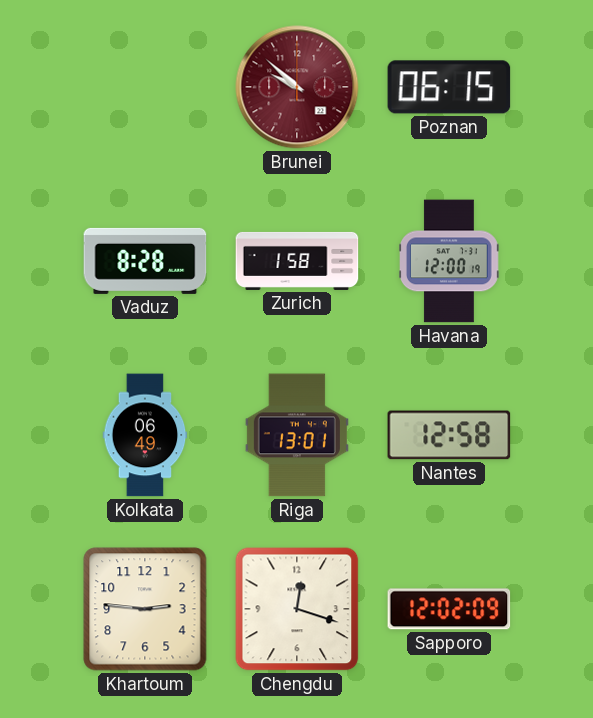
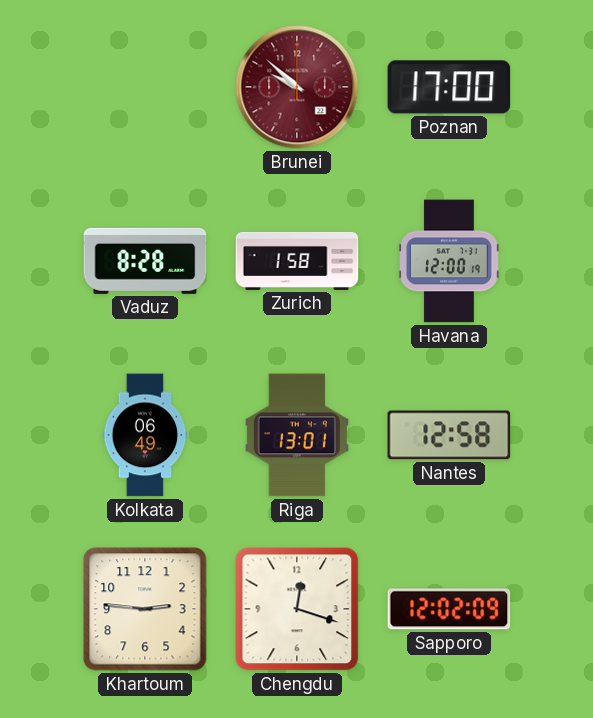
Poznan: 06:15 -> 17:00 (449, 87)
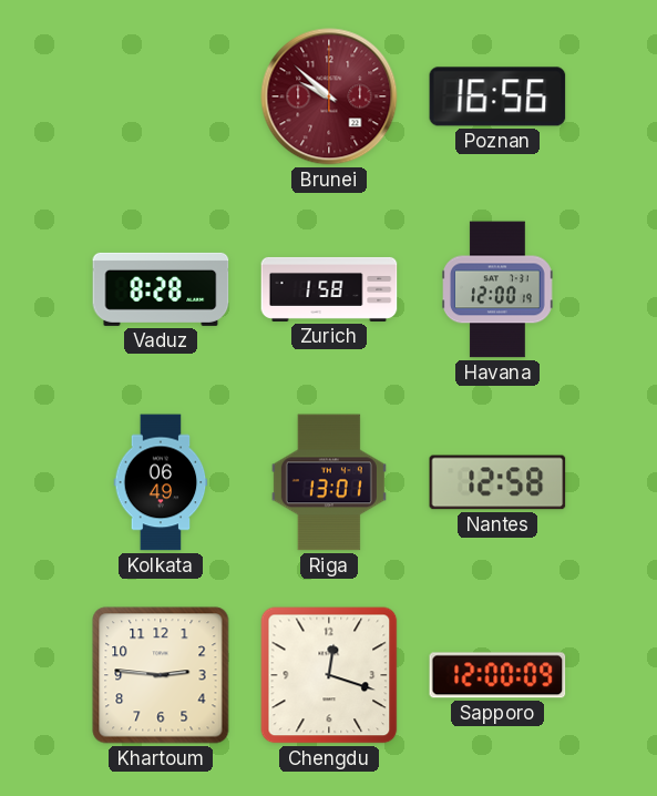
Poznan: 17:00 -> 16:56 (497, 96)
Sapporo: 12:02 -> 12:00 (497, 675)
